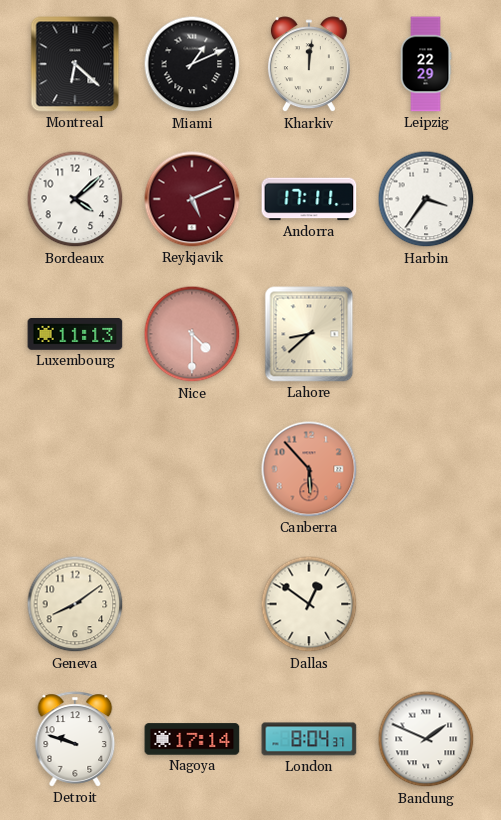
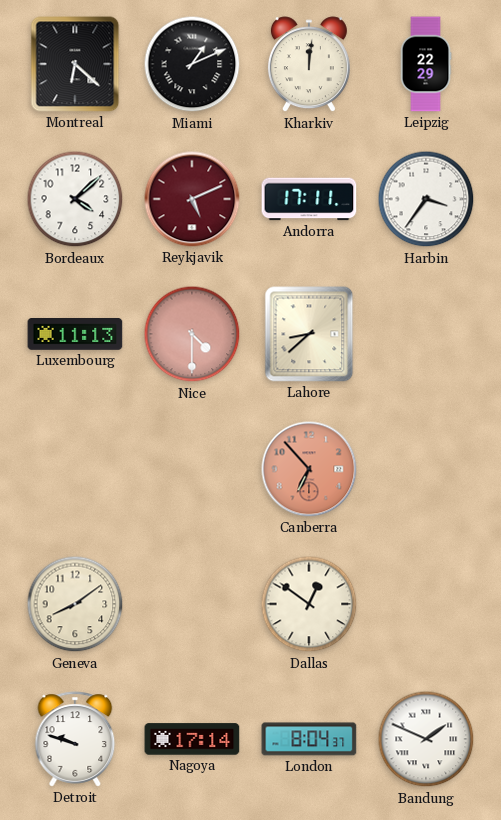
Canberra: 5:53 -> 6:53 (309, 469)
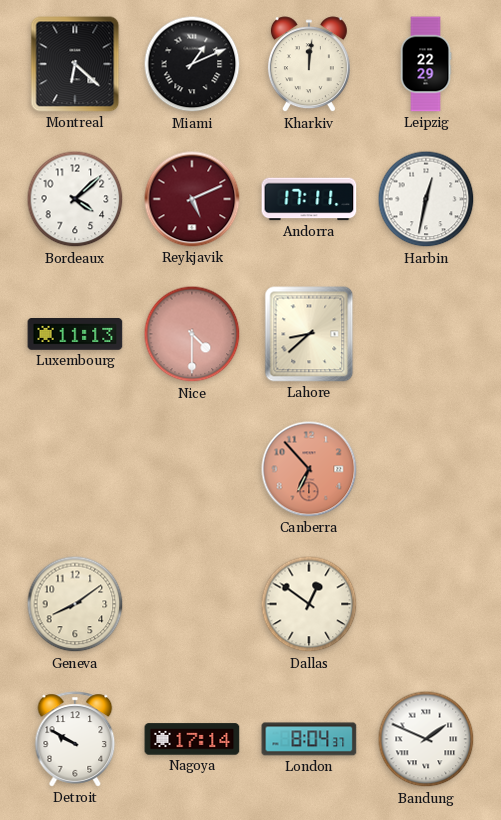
Harbin: 3:36 -> 12:32 (426, 199)
Detroit: 9:48 -> 9:50 (75, 739)
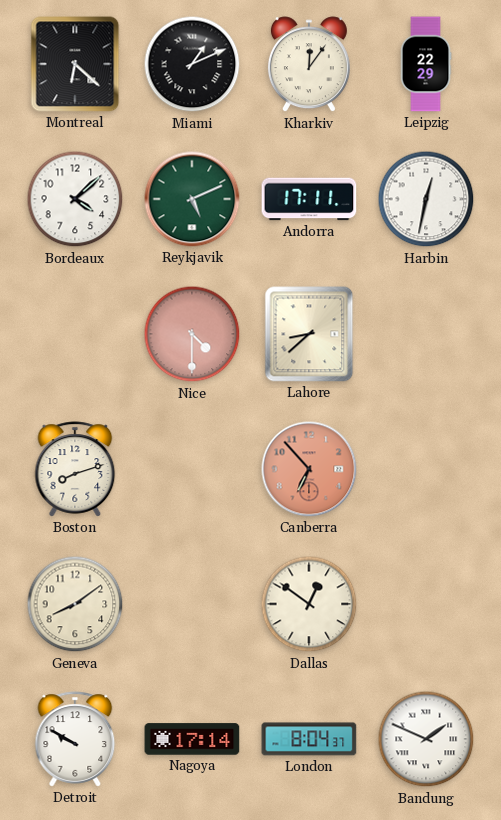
Kharkiv: 12:01 -> 12:06 (309, 65)
Reykjavik dial: burgundy -> green (192, 199)
Luxembourg: 11:13 -> none (75, 335)
Boston: none -> 8:12 (75, 469)
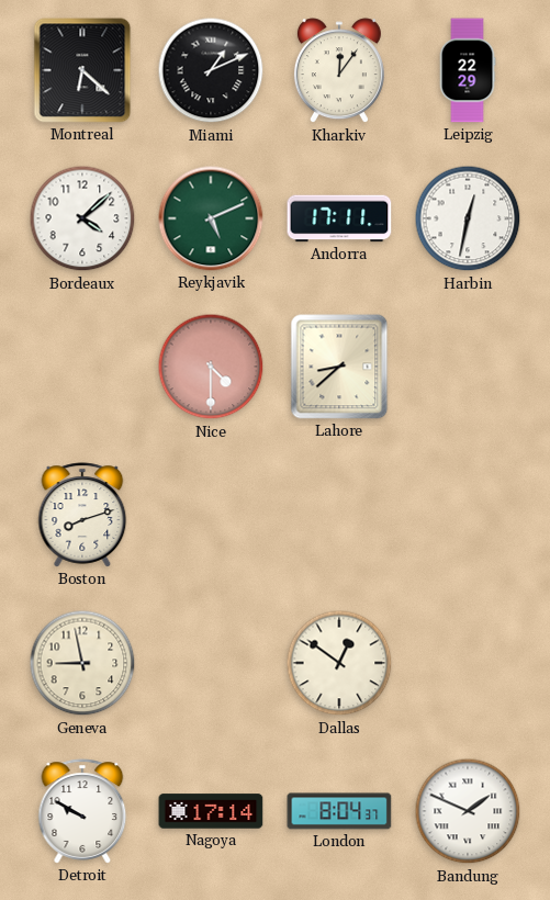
Canberra: 6:53 -> none (309, 469)
Geneva: 8:09 -> 8:58 (82, 663)
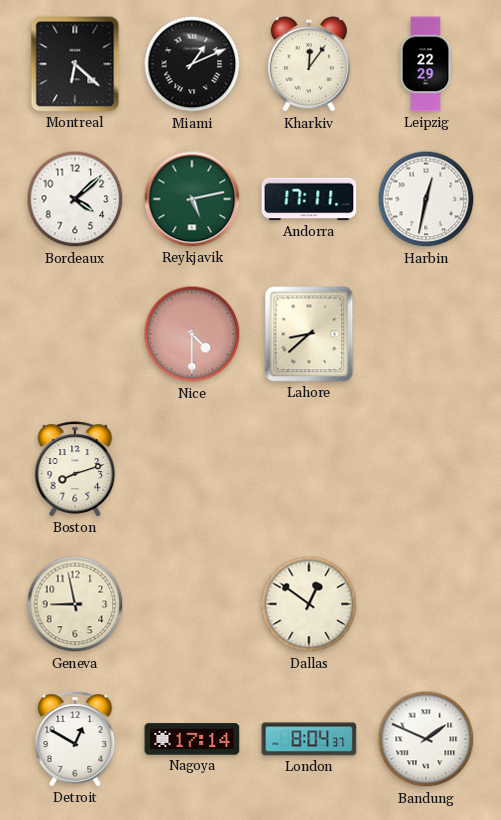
Reykjavik: 5:11 -> 5:13 (192, 199)
Detroit: 9:50 -> 12:50 (75, 739)
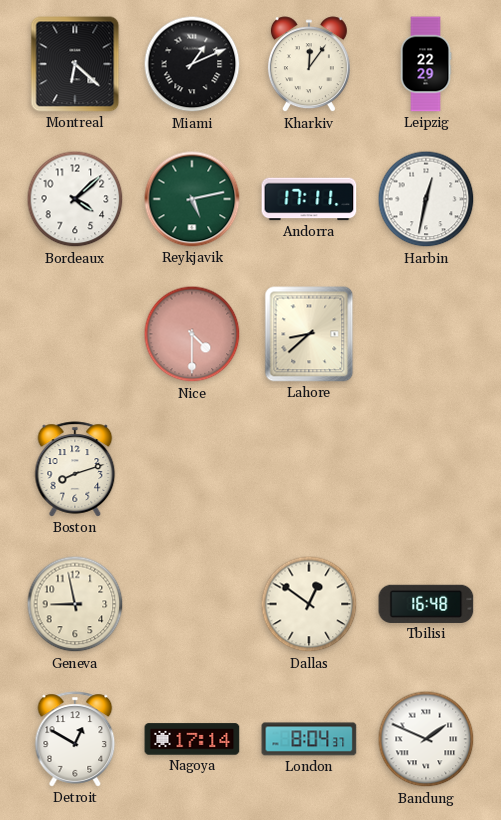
Tbilisi: none -> 16:48 (426, 604)
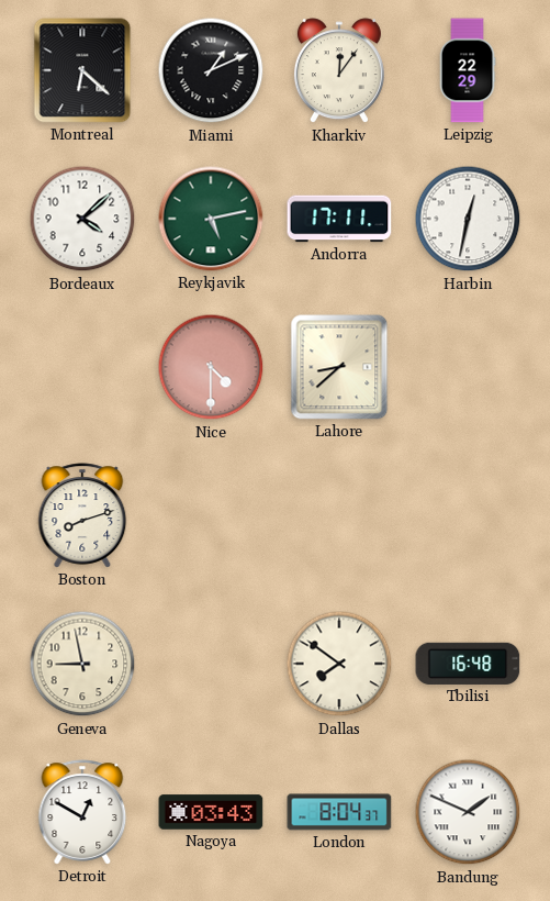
Dallas: 12:51 -> 7:51 (339, 664)
Nagoya: 17:14 -> 03:43 (211, 812)
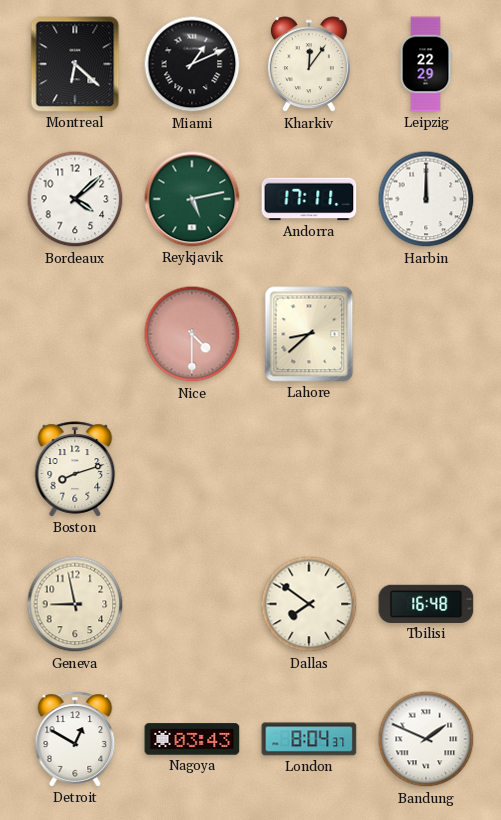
Harbin: 12:32 -> 12:00 (426, 199)
